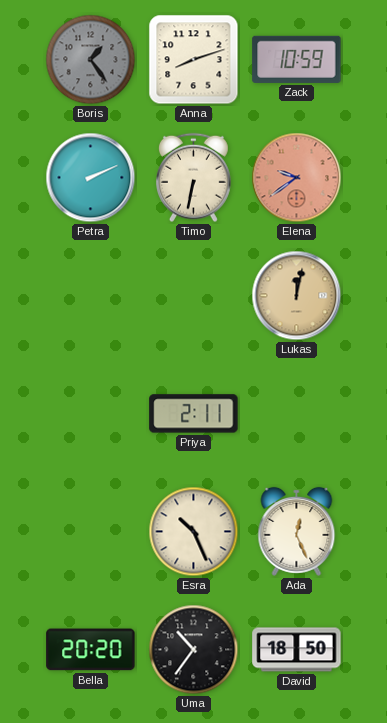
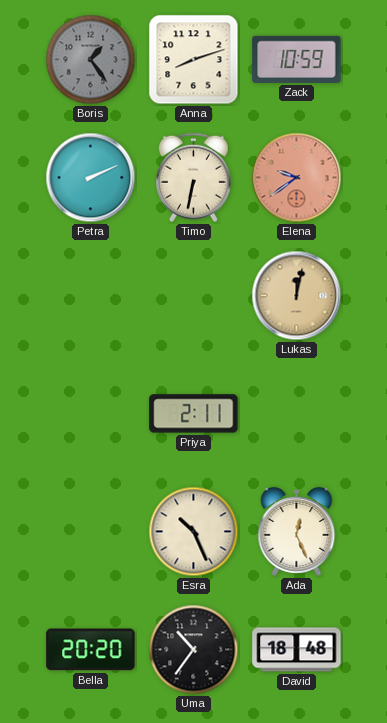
David: 18:50 -> 18:48 (297, 650)
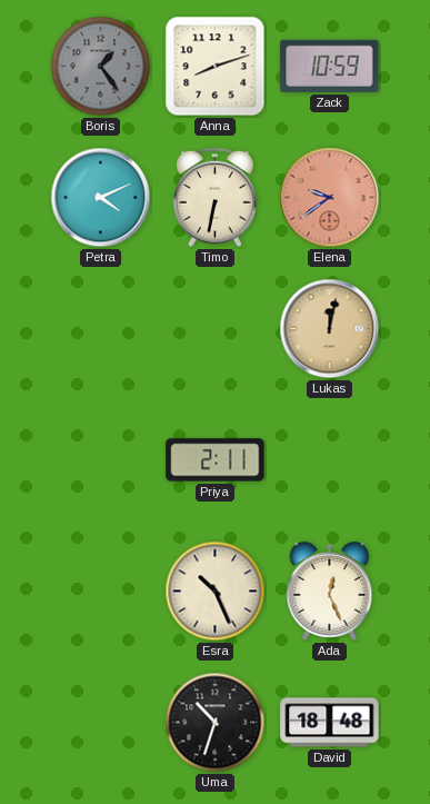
Petra: 2:11 -> 4:11 (101, 198)
Bella: 20:20 -> none (91, 650)
Uma: 10:36 -> 10:33 (216, 723)
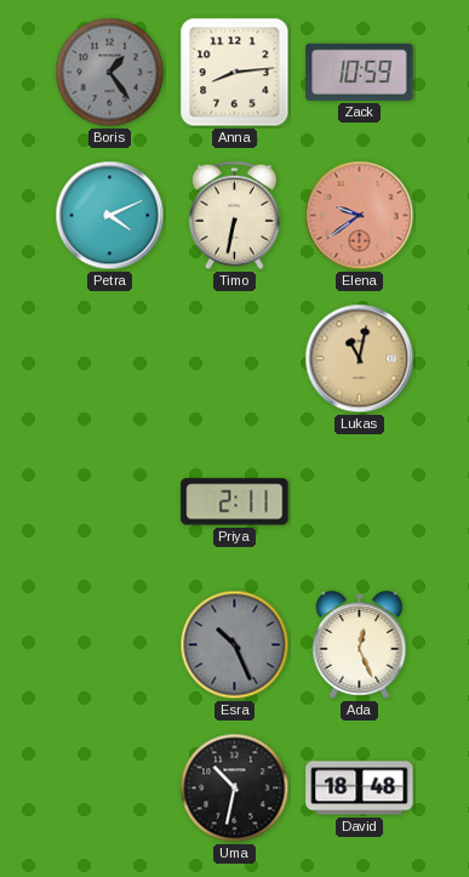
Anna: 8:12 -> 8:14 (235, 73)
Lukas: 12:02 -> 11:02 (360, 359)
Esra dial: cream -> grey (235, 645)
Uma: 10:33 -> 10:32 (235, 788)
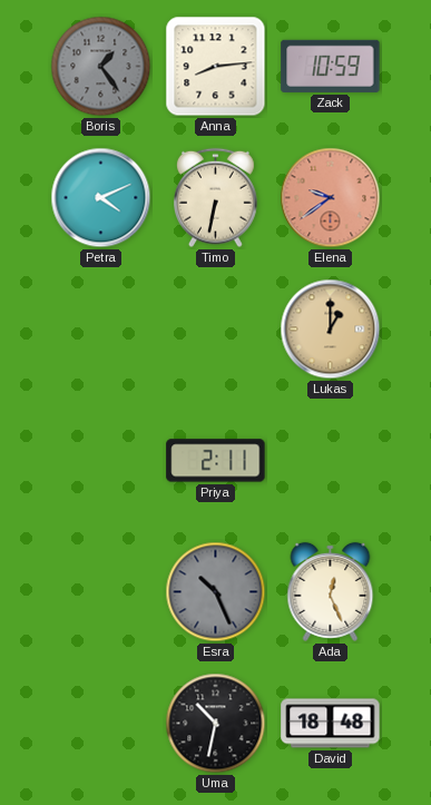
Lukas: 11:02 -> 1:00 (331, 330)
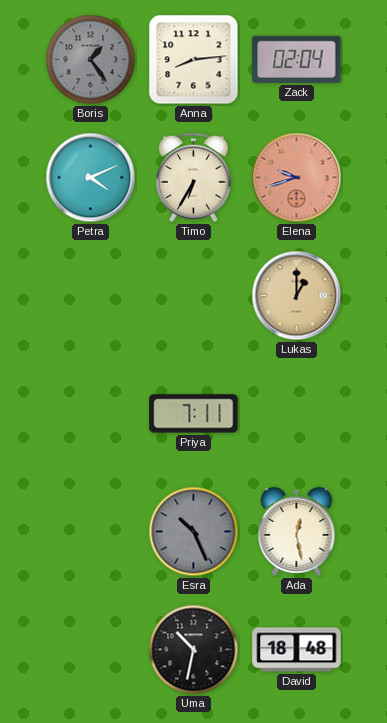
Zack: 10:59 -> 02:04 (297, 59)
Timo: 6:32 -> 6:35 (194, 178)
Elena: 9:39 -> 9:42 (297, 178)
Priya: 2:11 -> 7:11 (194, 414)
Ada: 12:26 -> 12:28 (297, 531)
